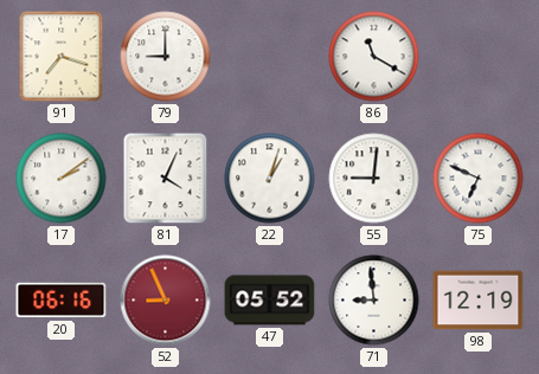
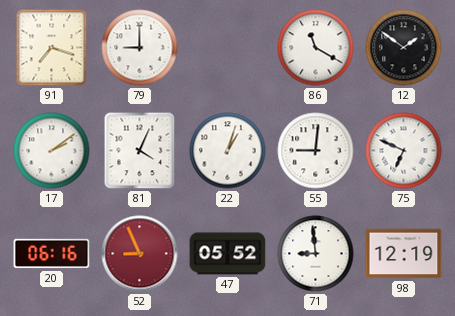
12: none -> 1:51 (404, 48)
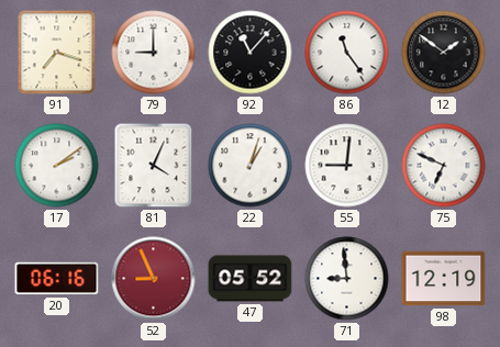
92: none -> 11:07 (251, 53)
86: 11:20 -> 11:24 (347, 53)
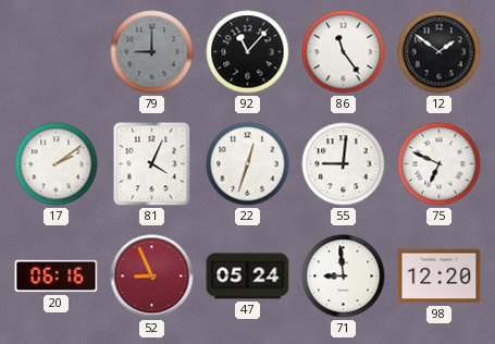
91: 7:18 -> none (57, 53)
79 dial: white -> grey (152, 52)
22: 1:03 -> 12:33 (248, 164)
47: 05:52 -> 05:24 (248, 277)
98: 12:19 -> 12:20 (440, 277)
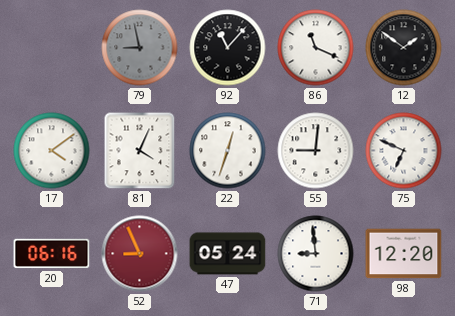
79: 9:00 -> 8:58 (140, 48)
86: 11:24 -> 11:19 (316, 48)
17: 2:09 -> 4:09 (52, 151)
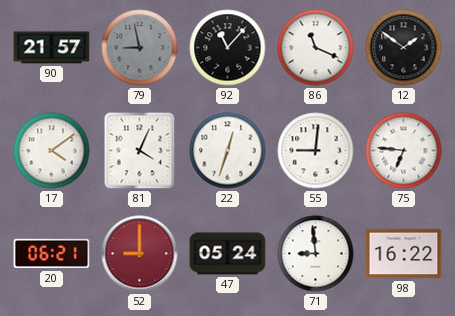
90: none -> 21:57 (52, 48)
75: 6:49 -> 6:46 (404, 151)
20: 06:16 -> 06:21 (52, 254)
52: 8:56 -> 9:00 (140, 254)
98: 12:20 -> 16:22 (404, 254)
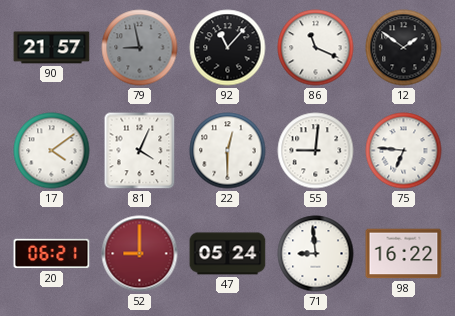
22: 12:33 -> 12:30 (228, 151)
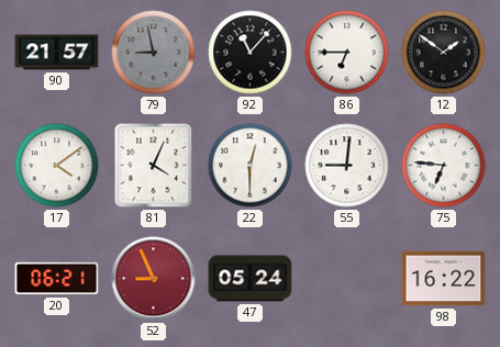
86: 11:19 -> 6:45 (347, 53)
52: 9:00 -> 8:56 (154, 279)
71: 8:59 -> none (316, 254)
